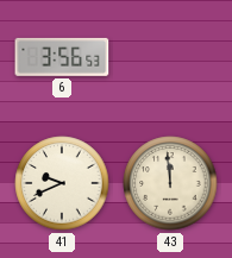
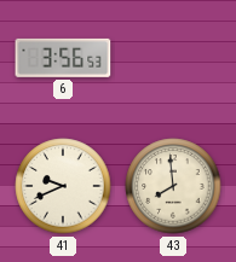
43: 11:59 -> 7:59 (173, 186)
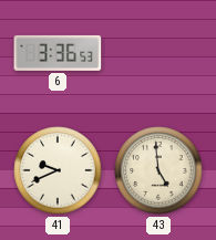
6: 3:56 -> 3:36 (58, 53)
43: 7:59 -> 4:59 (158, 170)
